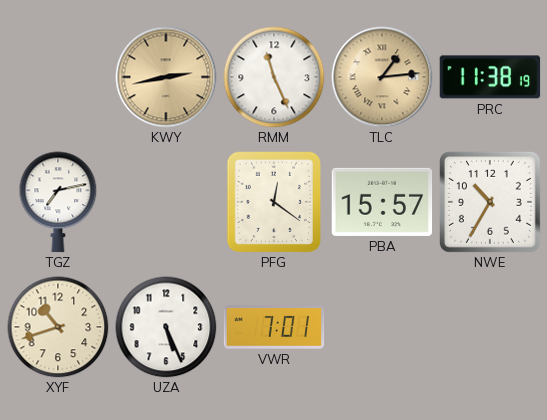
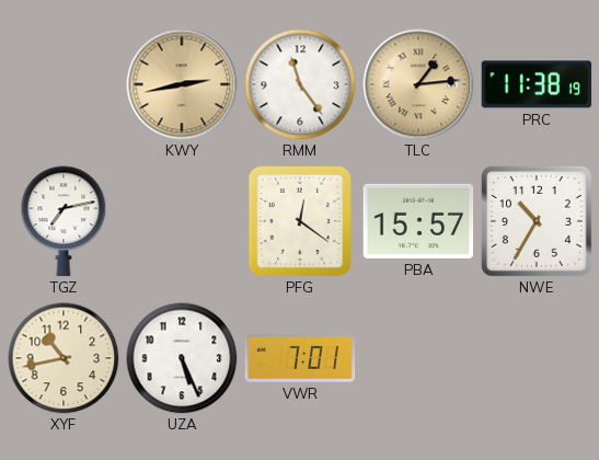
RMM: 11:26 -> 11:24 (300, 84)
XYF: 10:42 -> 10:43 (64, 358)
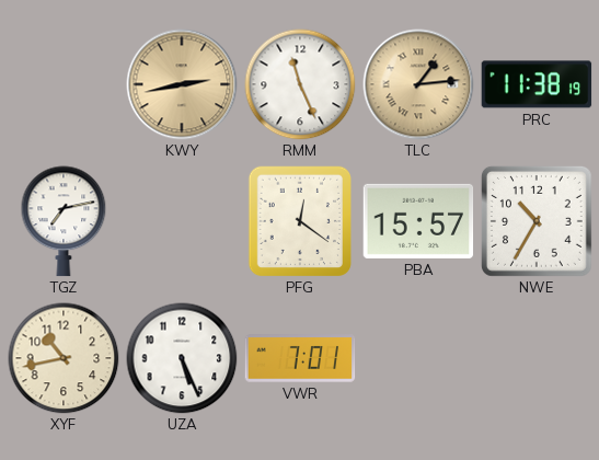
RMM: 11:24 -> 11:26 (300, 84)
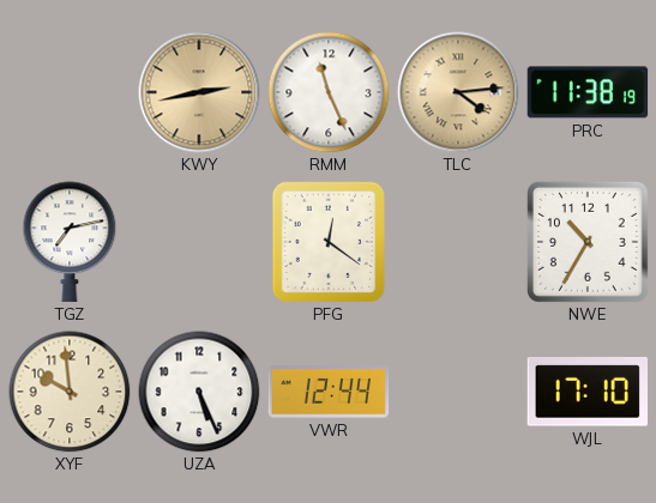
TLC: 1:14 -> 4:14 (458, 92)
PBA: 15:57 -> none (418, 221)
XYF: 10:43 -> 9:59 (70, 392)
VWR: 7:01 -> 12:44 (329, 392)
WJL: none -> 17:10 (586, 393)
